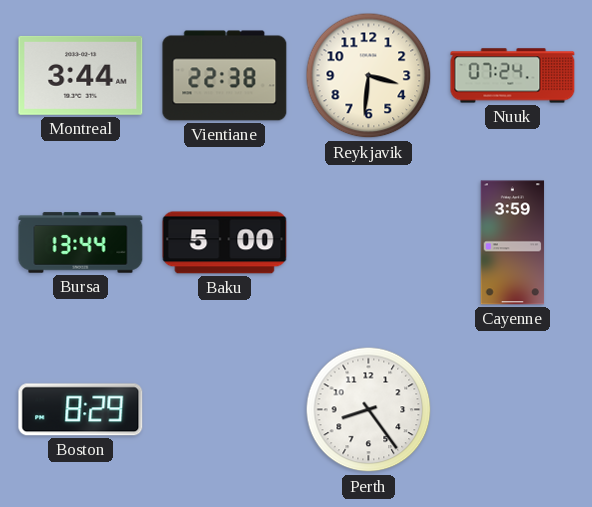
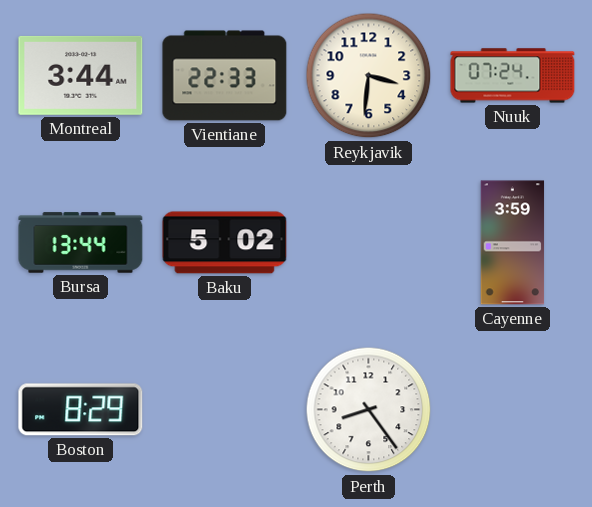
Vientiane: 22:38 -> 22:33 (225, 76)
Baku: 5:00 -> 5:02 (225, 243)
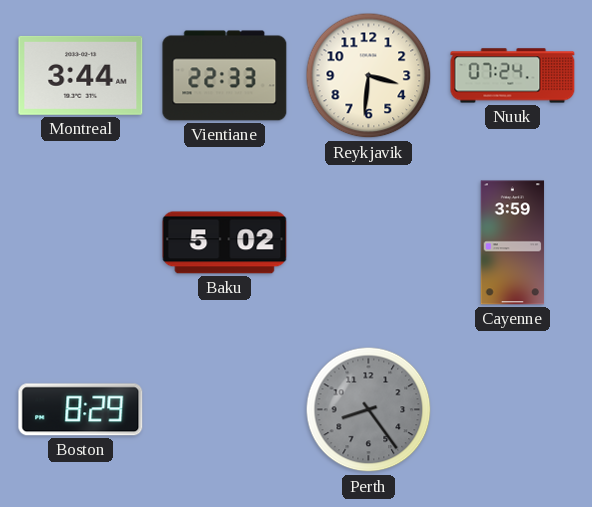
Bursa: 13:44 -> none (81, 243)
Perth dial: white -> grey (369, 410)
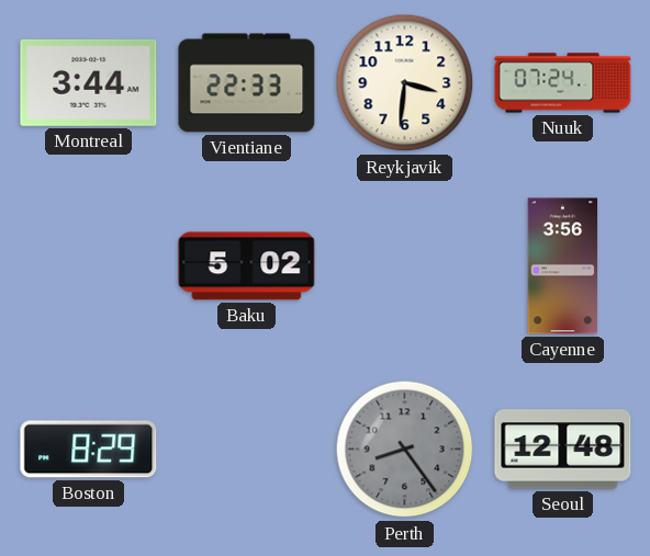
Cayenne: 3:59 -> 3:56 (563, 266)
Seoul: none -> 12:48 (563, 450)
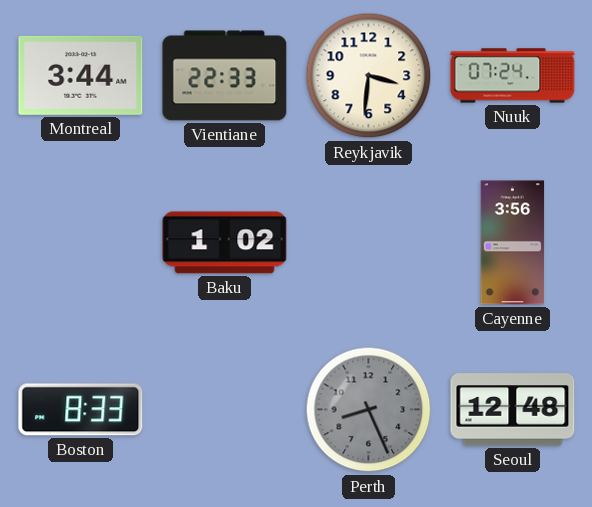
Baku: 5:02 -> 1:02 (225, 243)
Boston: 8:29 -> 8:33 (81, 410)
Perth: 8:24 -> 8:26 (369, 410)
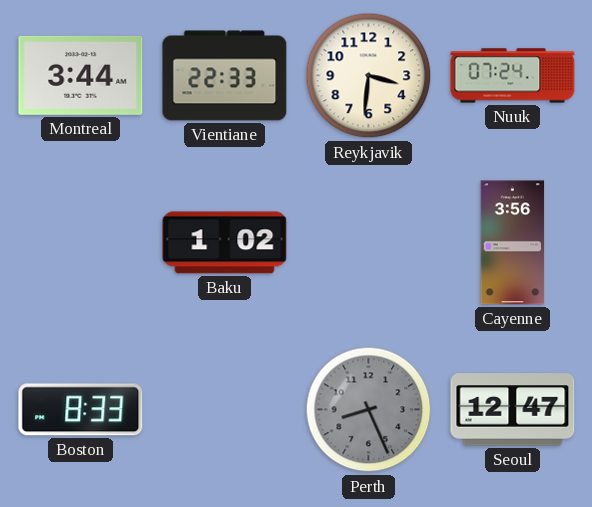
Seoul: 12:48 -> 12:47 (513, 410)
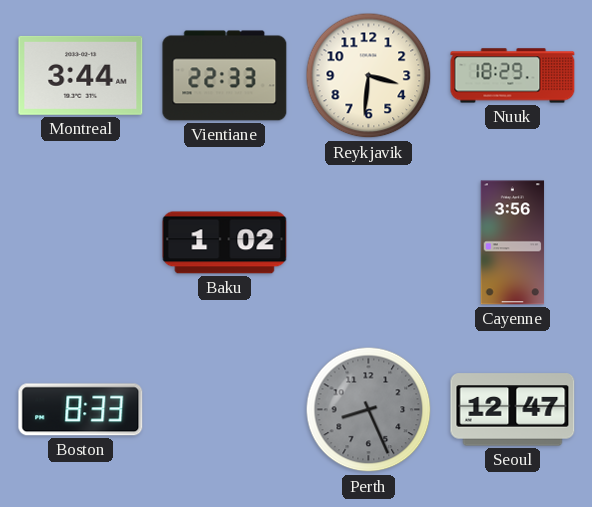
Nuuk: 07:24 -> 18:29 (513, 76)
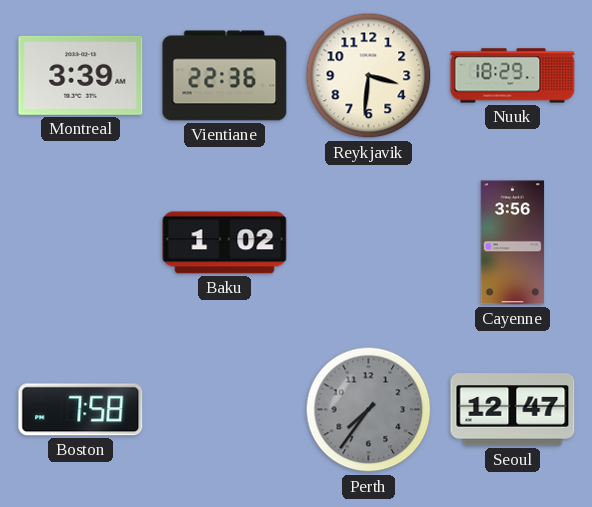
Montreal: 3:44 -> 3:39 (81, 75)
Vientiane: 22:33 -> 22:36 (225, 76)
Boston: 8:33 -> 7:58 (81, 410)
Perth: 8:26 -> 7:36 (369, 410)
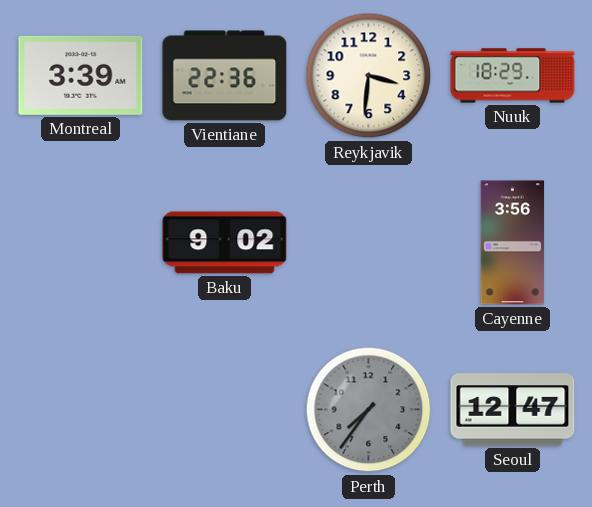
Baku: 1:02 -> 9:02 (225, 243)
Boston: 7:58 -> none (81, 410)
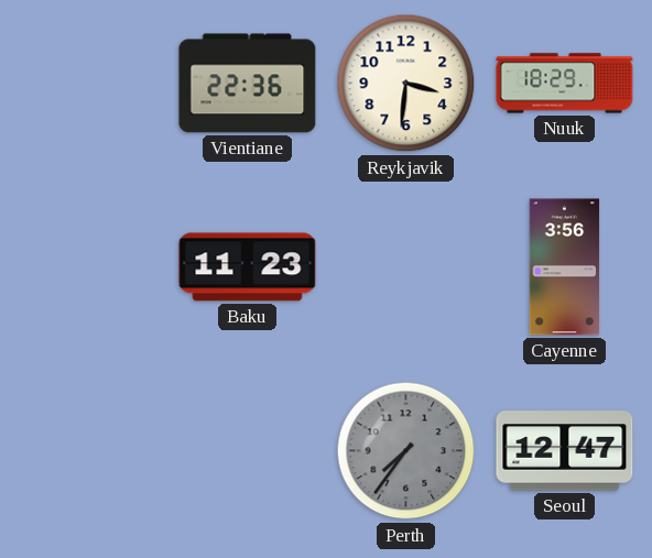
Montreal: 3:39 -> none (81, 75)
Baku: 9:02 -> 11:23 (248, 267)
